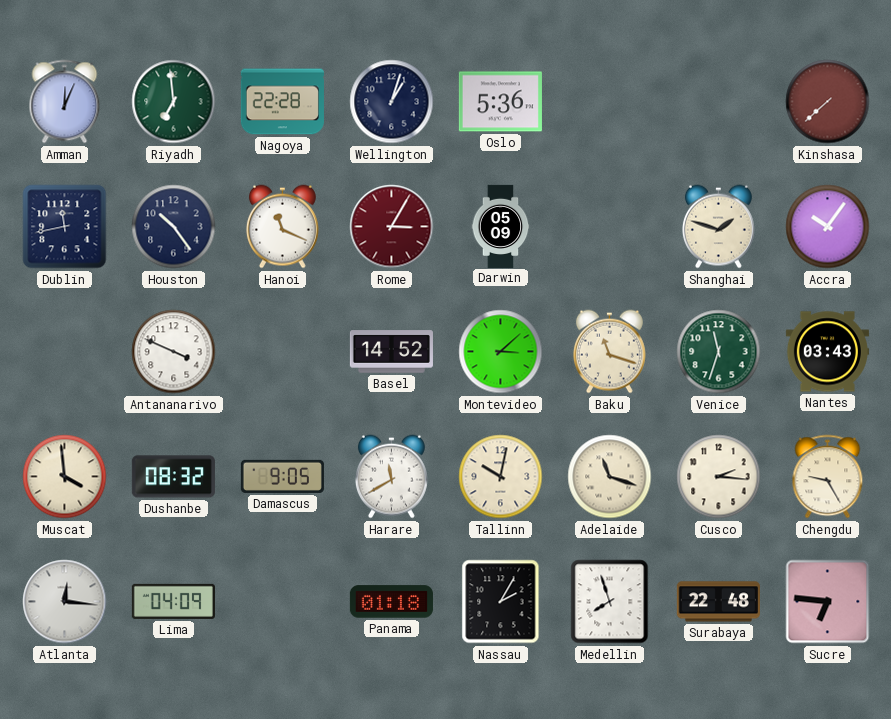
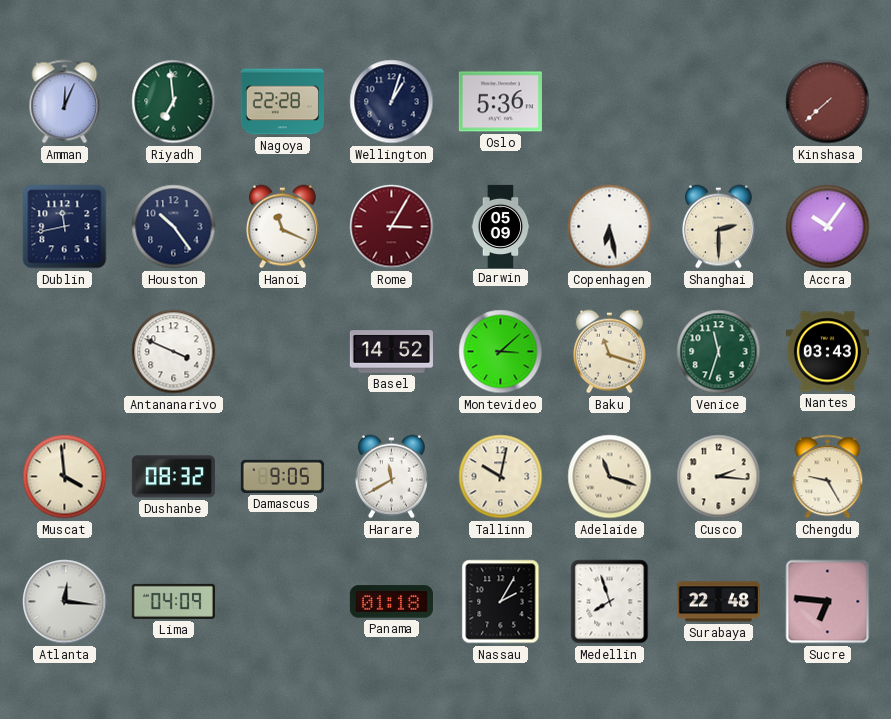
Copenhagen: none -> 6:28 (610, 227)
Shanghai: 1:48 -> 2:30 (718, 227)
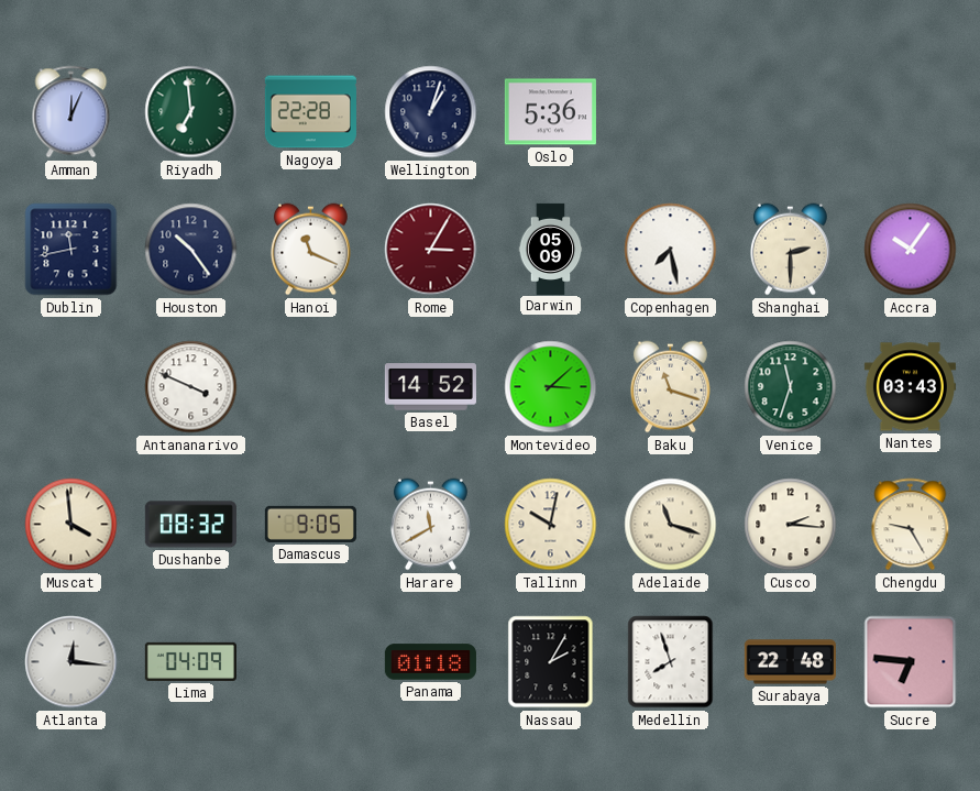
Kinshasa: 7:38 -> none (828, 102)
Copenhagen: 6:28 -> 7:28 (671, 250)
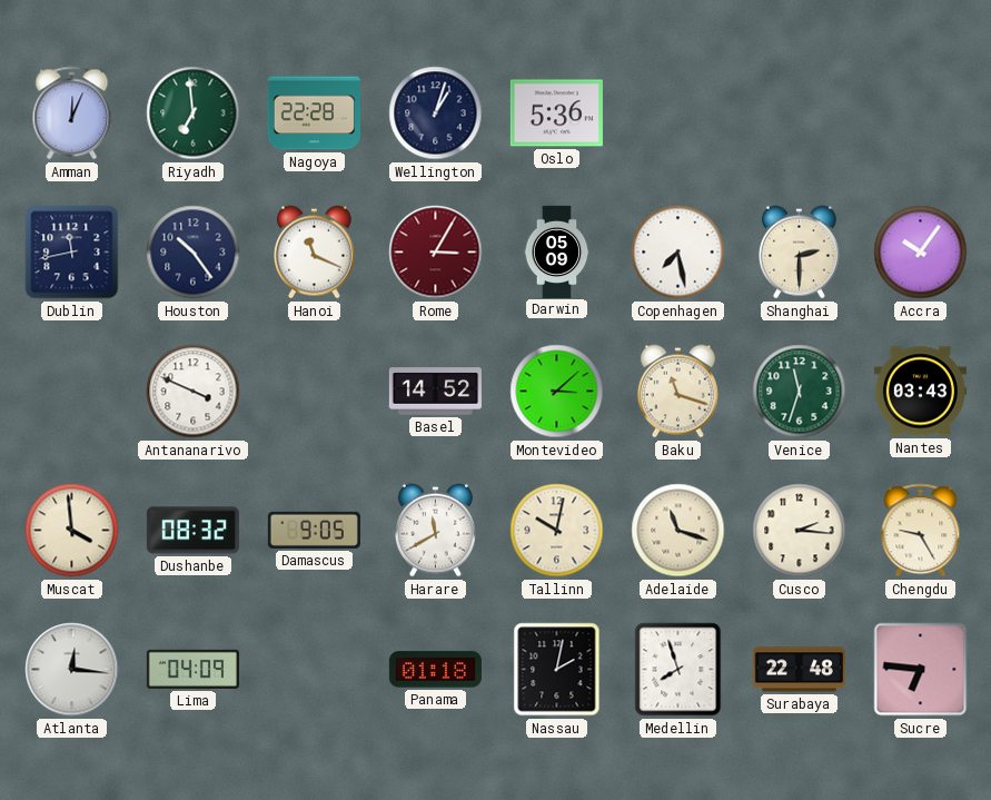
Nassau: 2:05 -> 2:02 (557, 670)
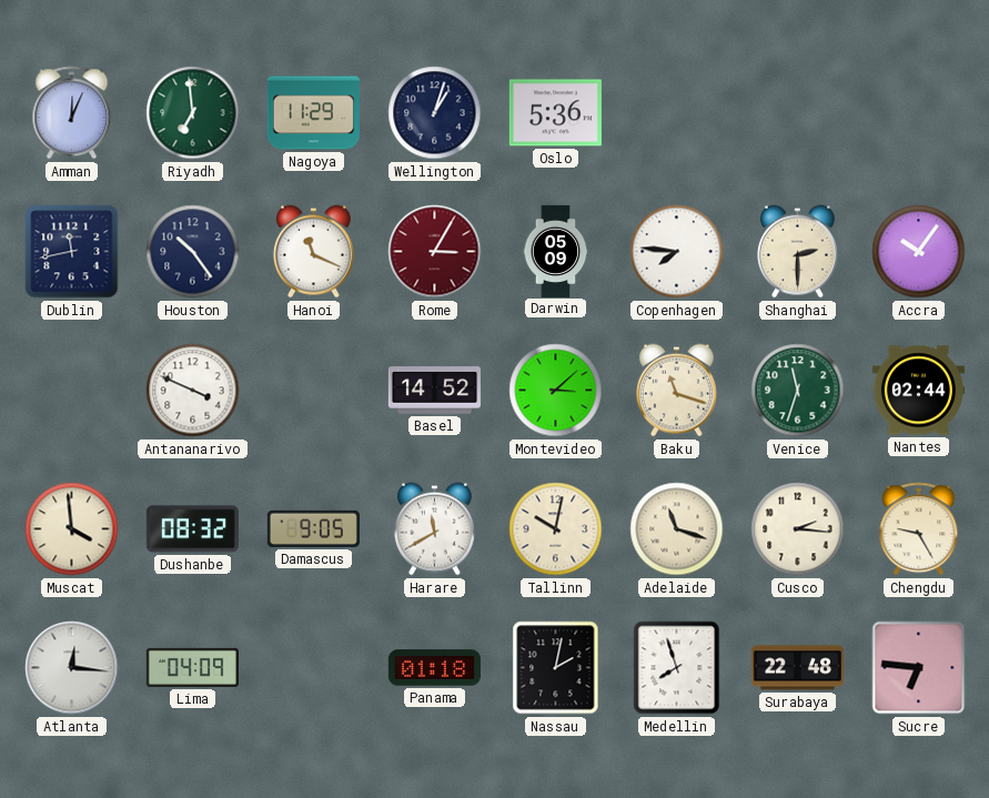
Nagoya: 22:28 -> 11:29 (313, 113)
Copenhagen: 7:28 -> 7:46 (677, 252)
Nantes: 03:43 -> 02:44 (918, 391)
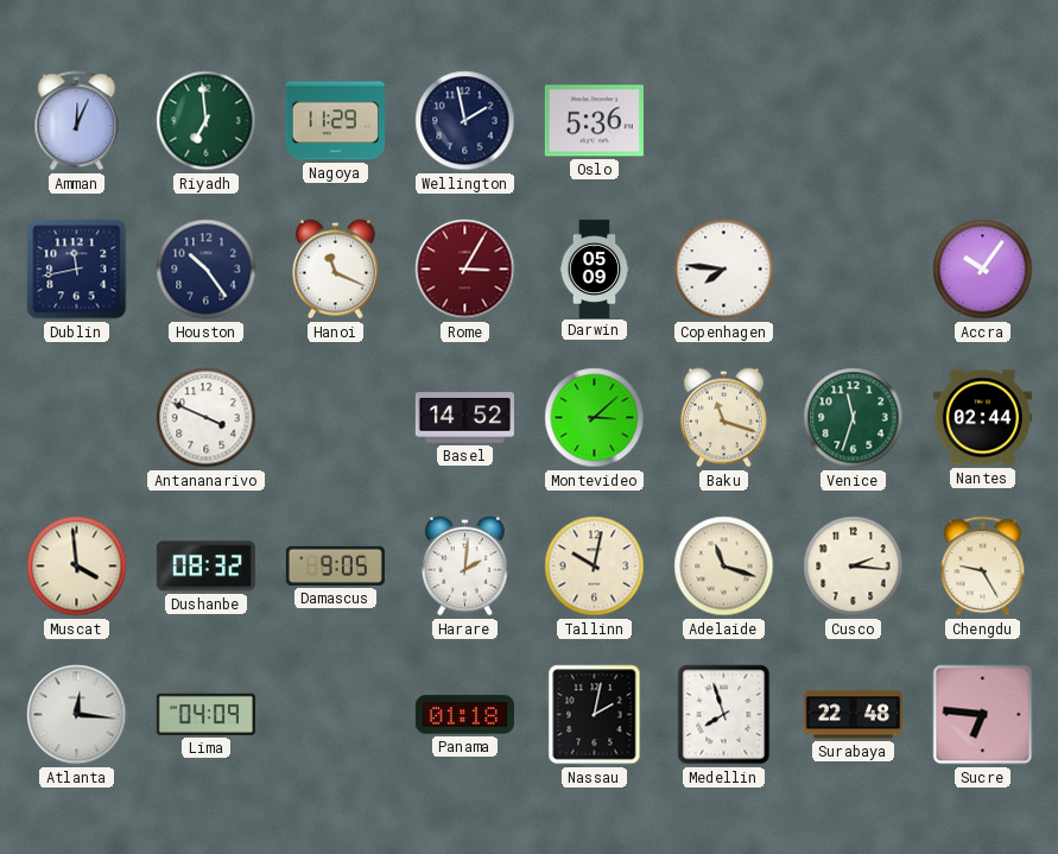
Wellington: 1:03 -> 1:58 (465, 121)
Shanghai: 2:30 -> none (797, 252)
Harare: 11:40 -> 2:01 (464, 567)
